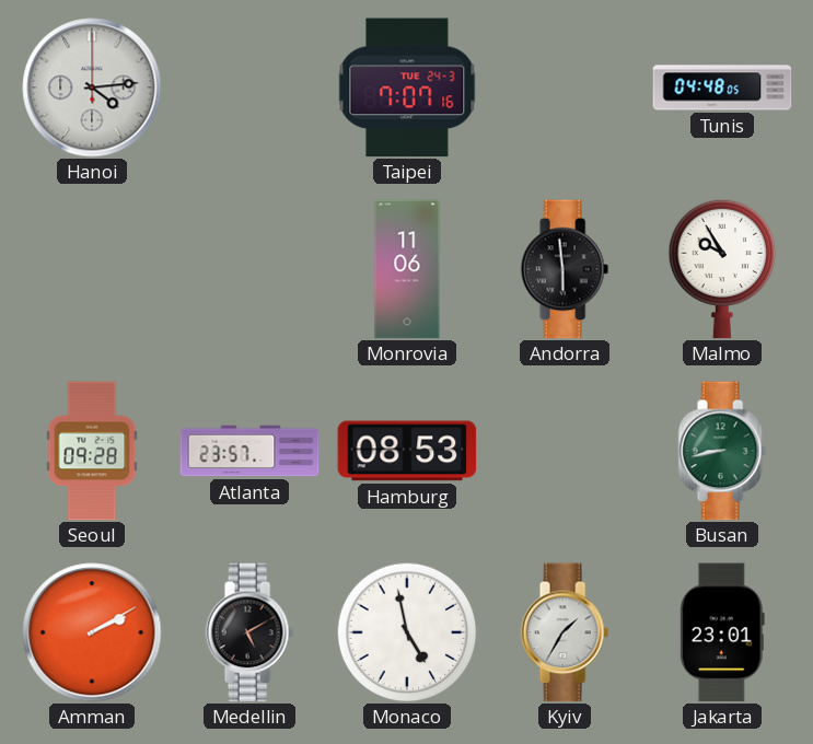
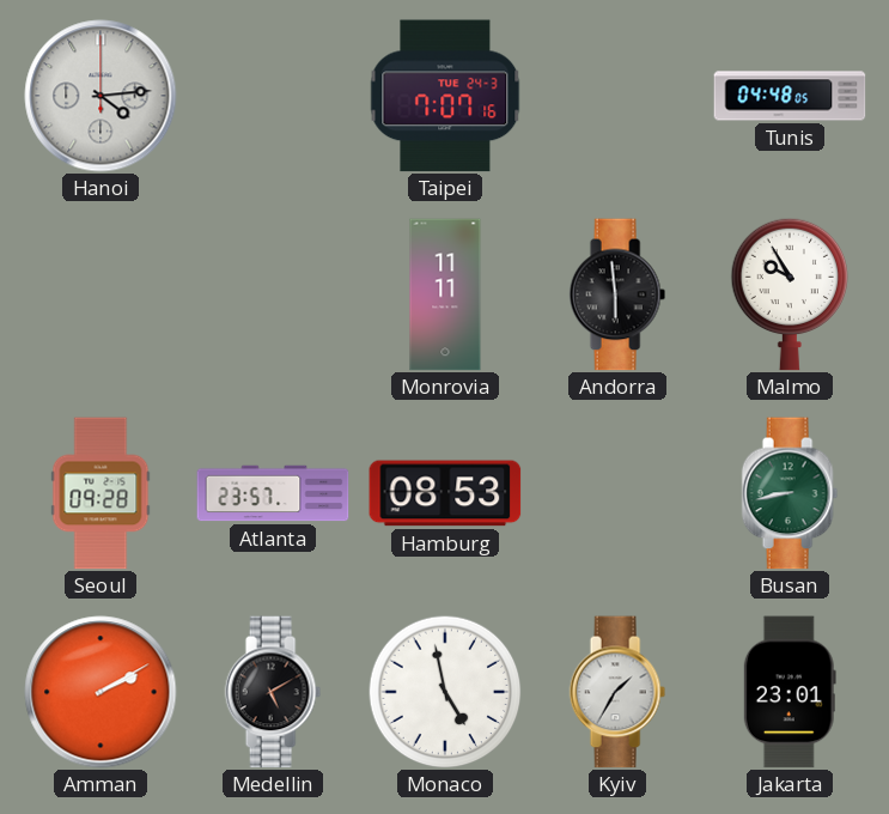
Monrovia: 11:06 -> 11:11 (445, 294)
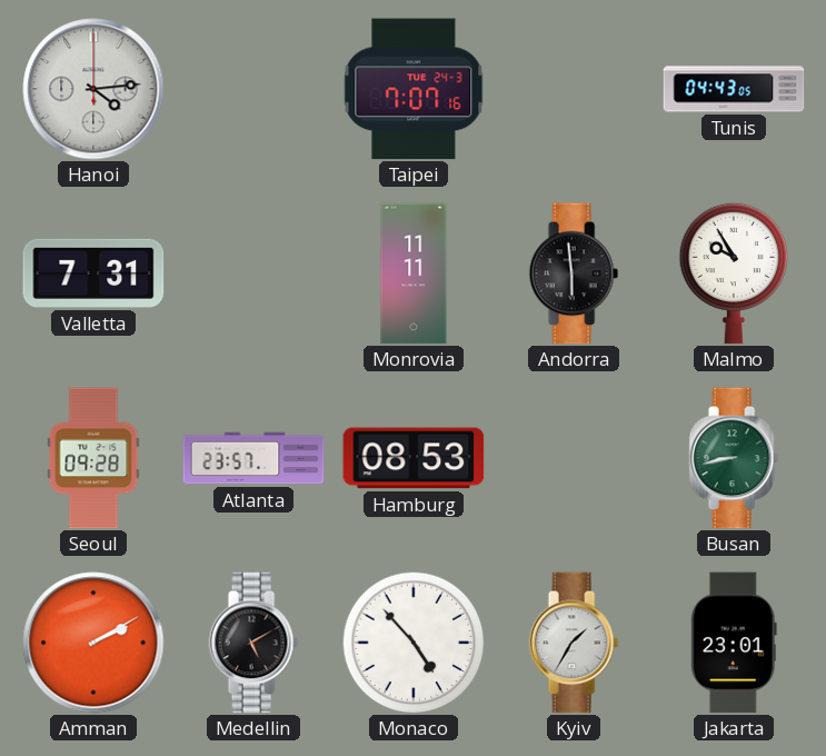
Tunis: 04:48 -> 04:43 (734, 89)
Valletta: none -> 7:31 (93, 273)
Monaco: 4:58 -> 4:53 (414, 643)
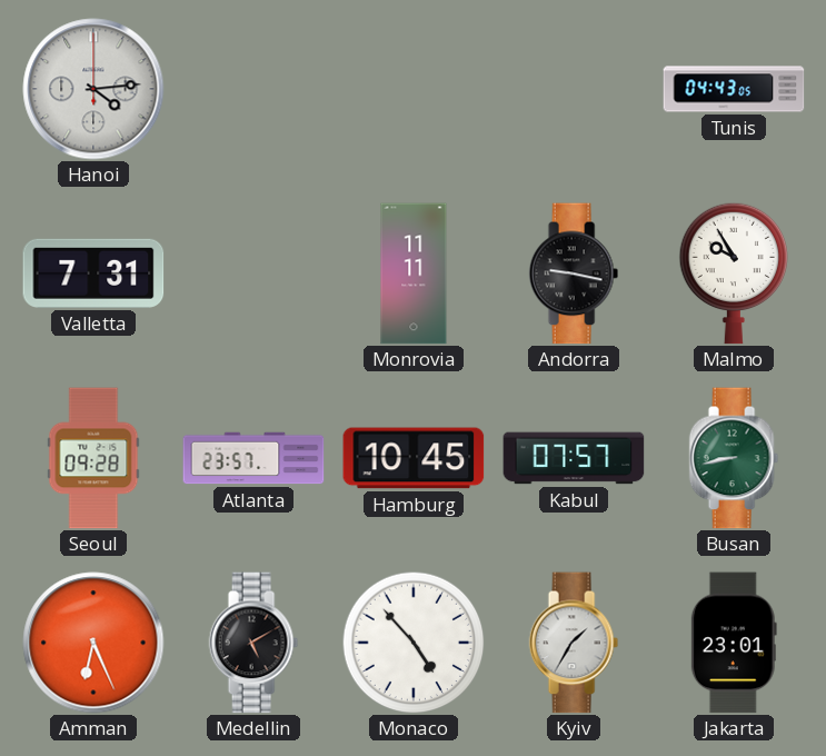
Taipei: 7:07 -> none (414, 89)
Andorra: 5:59 -> 9:17 (574, 273)
Hamburg: 08:53 -> 10:45 (414, 458)
Kabul: none -> 07:57 (574, 458)
Amman: 2:10 -> 6:26 (93, 643)
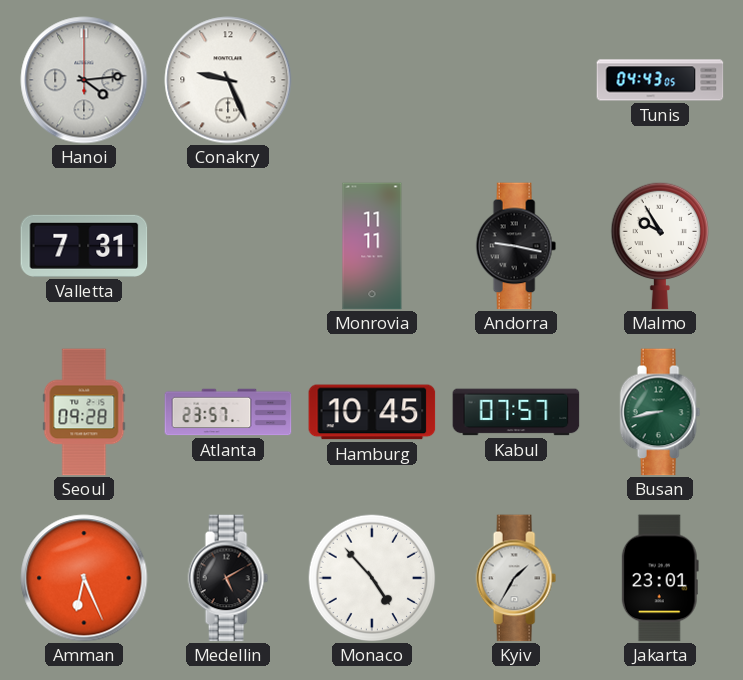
Conakry: none -> 9:26 (228, 80)
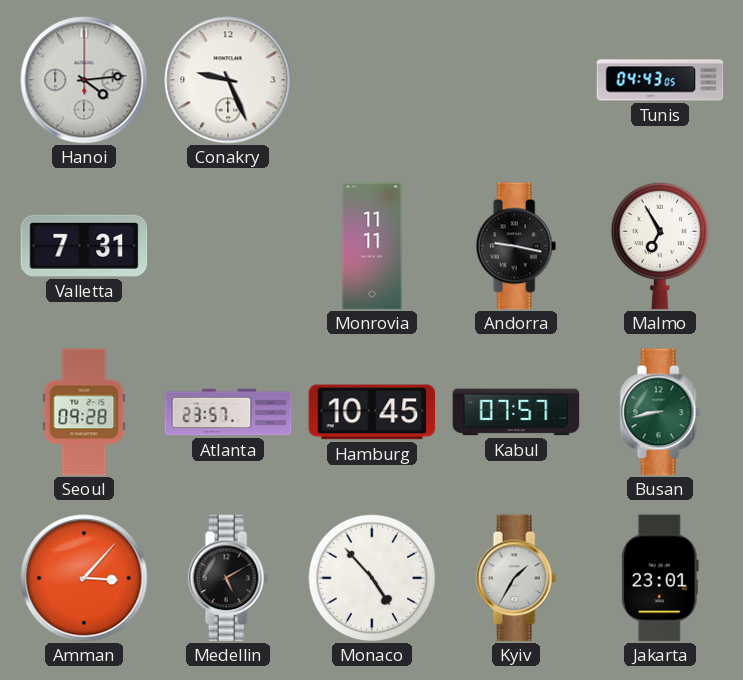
Malmo: 9:55 -> 6:55 (659, 246)
Amman: 6:26 -> 3:07 (84, 578)
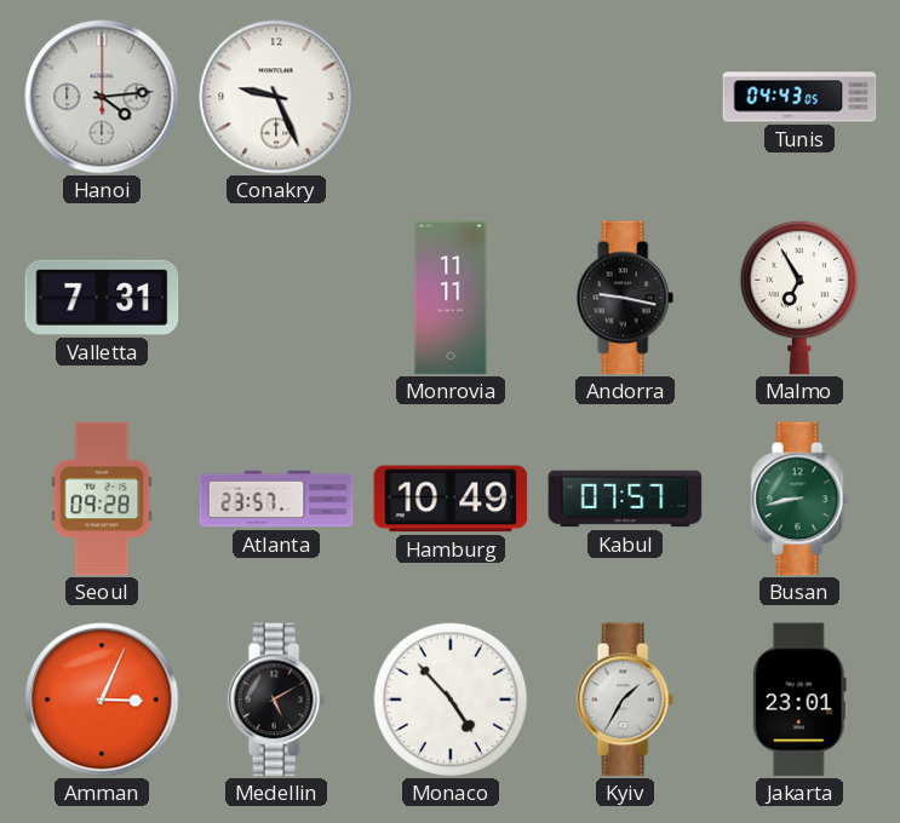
Hamburg: 10:45 -> 10:49 (451, 499)
Amman: 3:07 -> 3:04 (102, 700)
